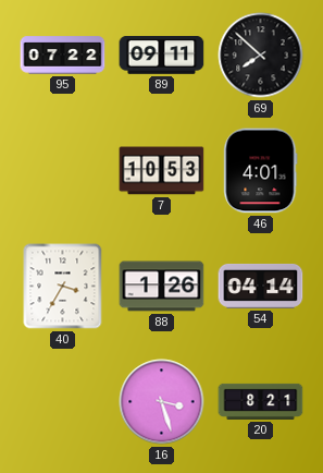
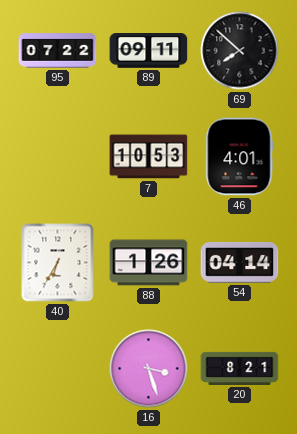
40: 3:35 -> 6:35 (58, 263)
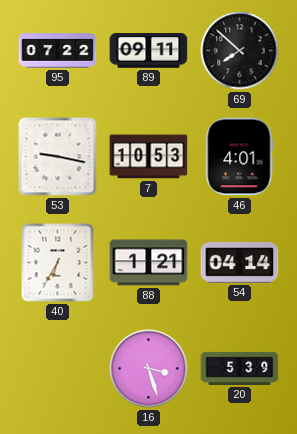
53: none -> 9:17 (58, 157)
88: 1:26 -> 1:21 (149, 263)
20: 8:21 -> 5:39 (240, 368)
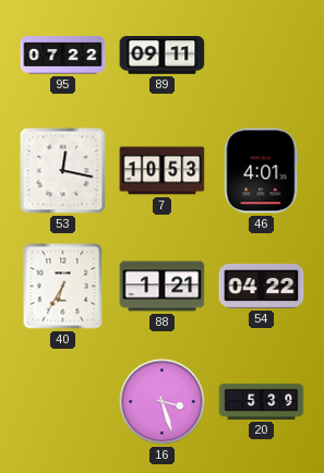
69: 7:52 -> none (240, 51)
53: 9:17 -> 12:17 (63, 171)
54: 04:14 -> 04:22 (262, 286)
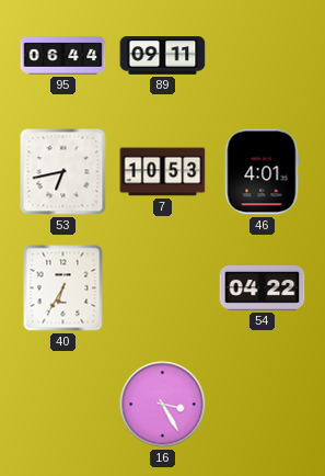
95: 07:22 -> 06:44 (63, 56)
53: 12:17 -> 6:43 (63, 172)
88: 1:21 -> none (163, 287)
16: 3:27 -> 3:25 (163, 405)
20: 5:39 -> none (262, 401)
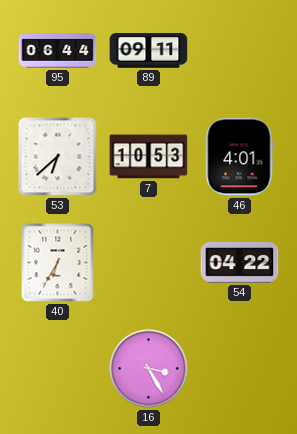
53: 6:43 -> 6:38 (58, 157)
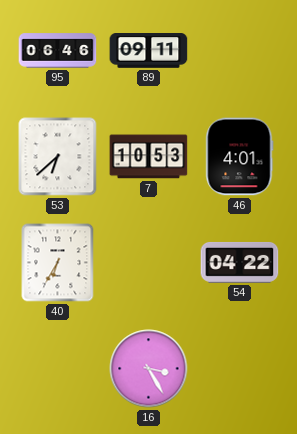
95: 06:44 -> 06:46 (58, 51)
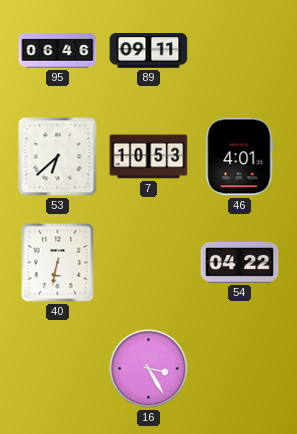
40: 6:35 -> 6:32 (58, 263)
